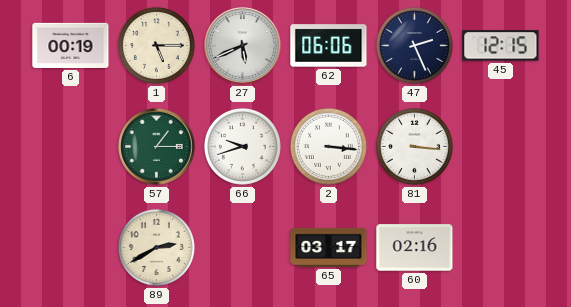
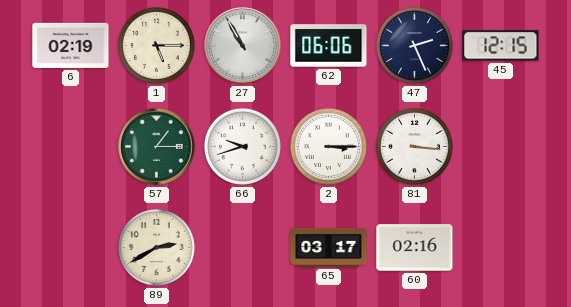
6: 00:19 -> 02:19 (71, 45)
27: 5:41 -> 10:55 (243, 46)
2: 3:16 -> 3:15 (328, 146)
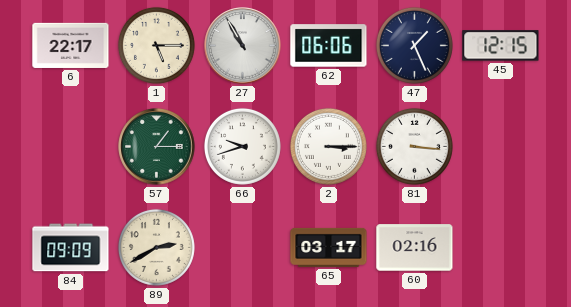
6: 02:19 -> 22:17 (71, 45)
47: 2:26 -> 1:26 (414, 45)
84: none -> 09:09 (71, 248)
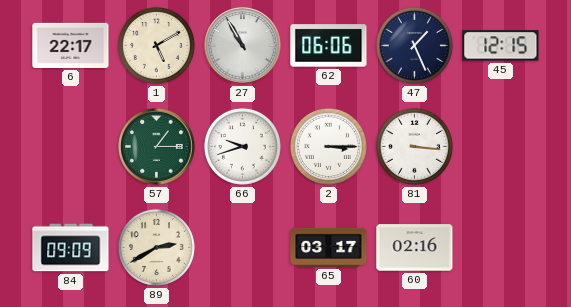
1: 5:15 -> 5:10 (156, 45)
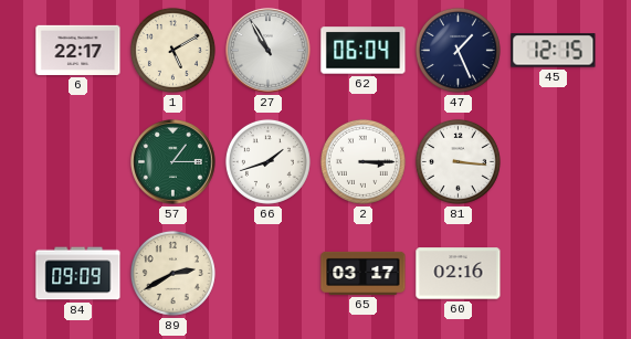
62: 06:06 -> 06:04 (364, 51)
66: 9:42 -> 1:42 (267, 161)
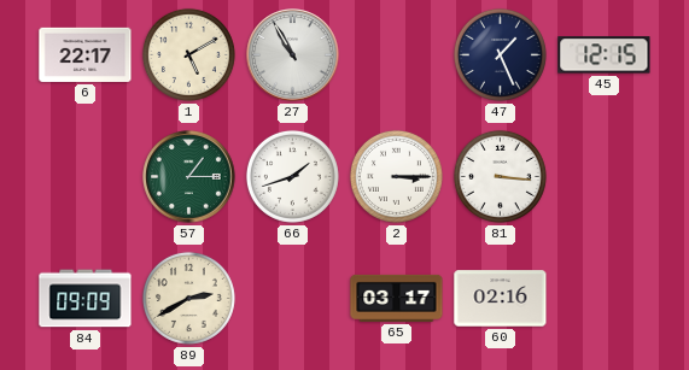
62: 06:04 -> none (364, 51)
